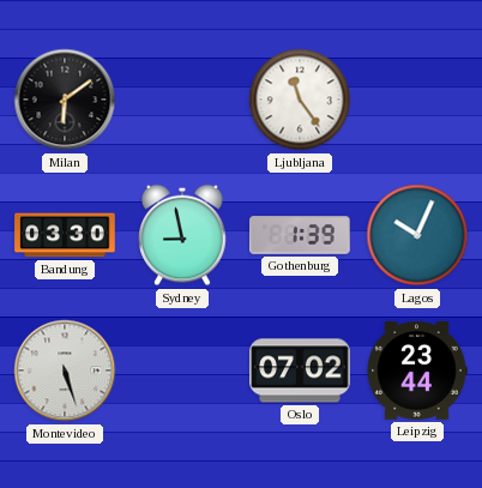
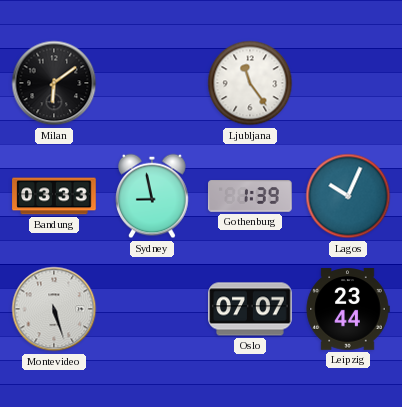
Bandung: 03:30 -> 03:33 (54, 196)
Oslo: 07:02 -> 07:07 (250, 309)
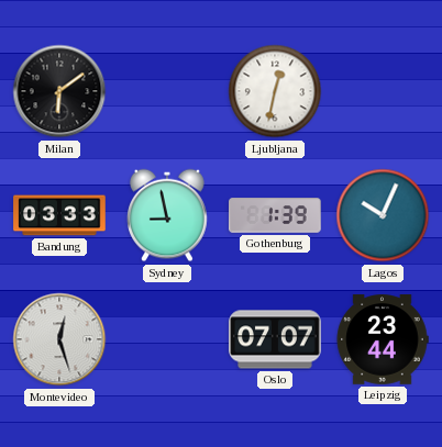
Ljubljana: 11:24 -> 12:32 (275, 91)
Montevideo: 5:27 -> 12:27 (59, 339)
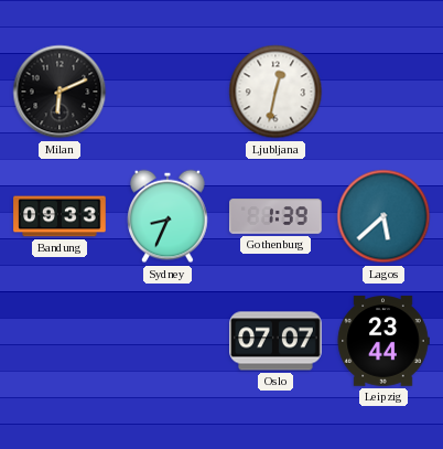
Milan: 6:09 -> 6:11 (60, 92)
Bandung: 03:33 -> 09:33 (60, 216)
Sydney: 8:58 -> 8:34 (168, 216)
Lagos: 10:04 -> 5:38 (383, 216)
Montevideo: 12:27 -> none (59, 339)
